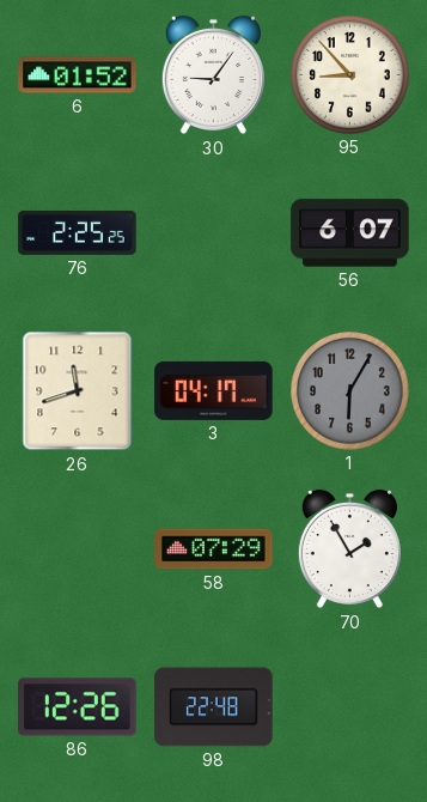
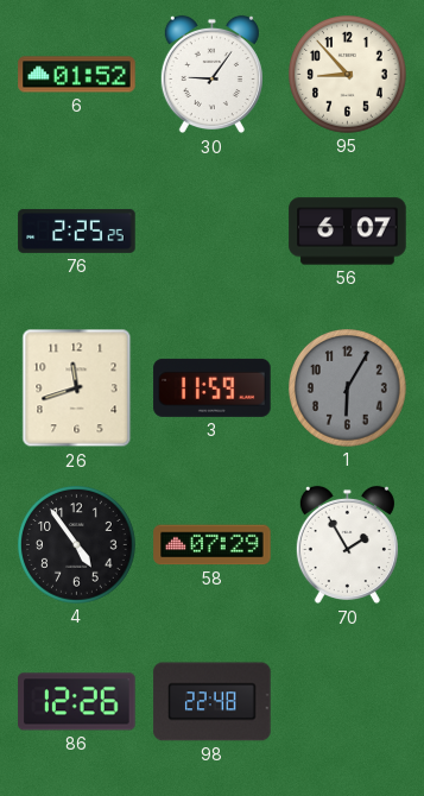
3: 04:17 -> 11:59 (213, 387)
4: none -> 4:54 (77, 545)
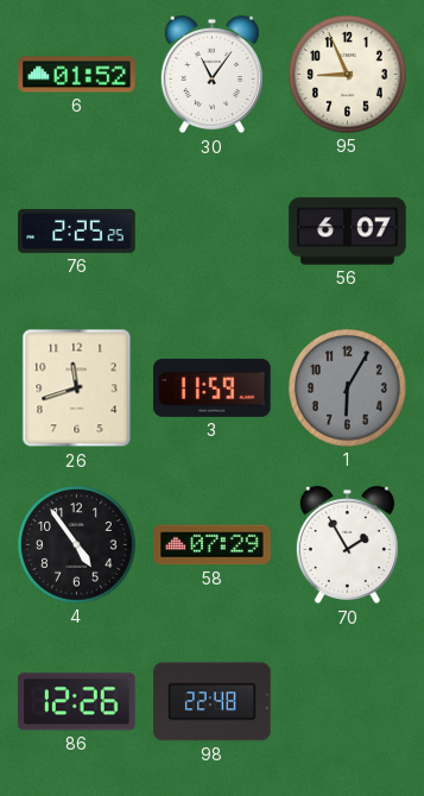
30: 9:06 -> 11:06 (211, 75)
95: 8:53 -> 8:56 (348, 75)
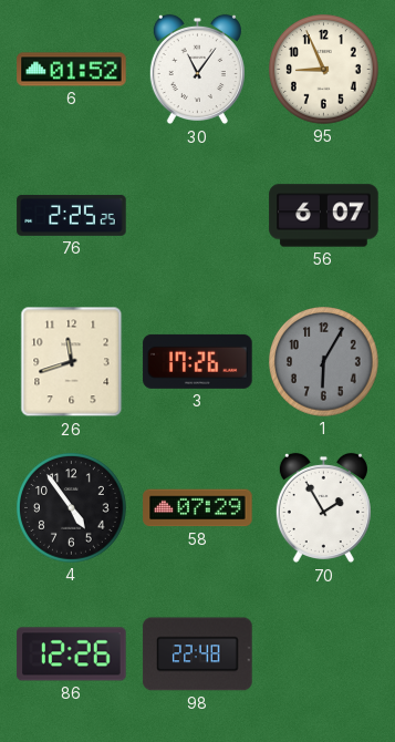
3: 11:59 -> 17:26 (198, 361)
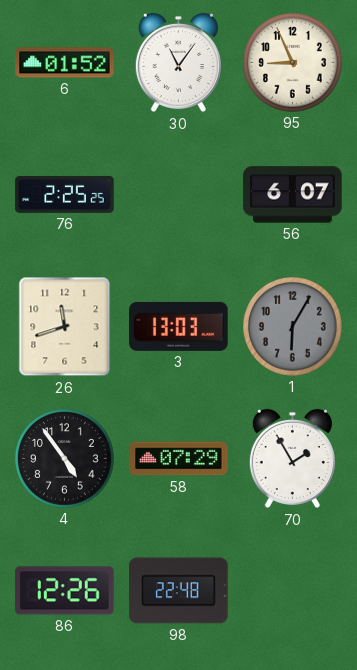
3: 17:26 -> 13:03 (179, 326)
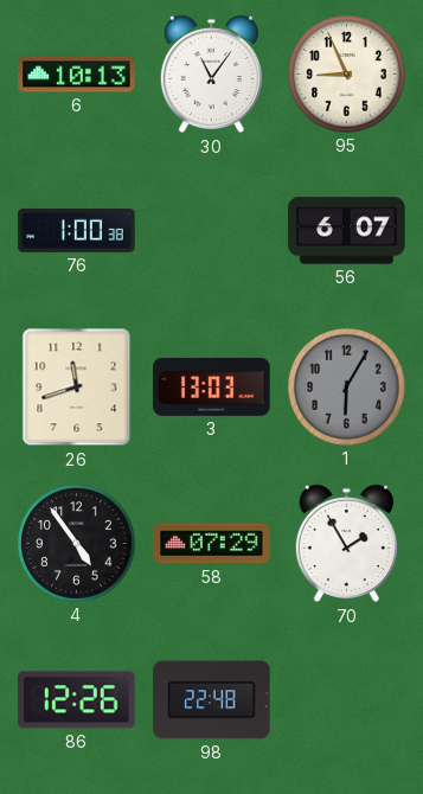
6: 01:52 -> 10:13 (77, 75)
76: 2:25 -> 1:00 (77, 230)
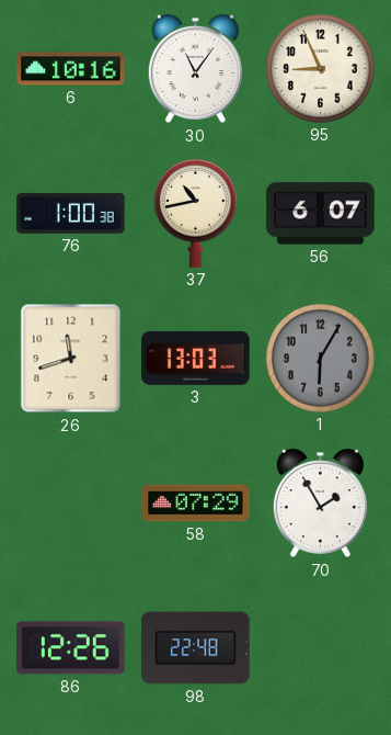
6: 10:13 -> 10:16 (71, 69)
37: none -> 10:43 (196, 213)
4: 4:54 -> none (77, 544)
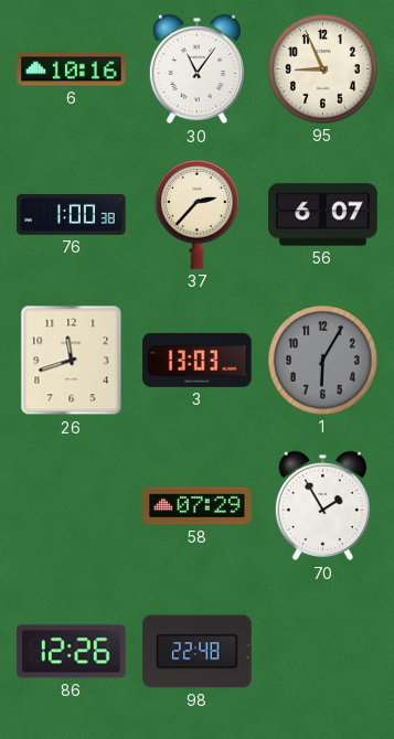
37: 10:43 -> 2:37 (198, 214)
